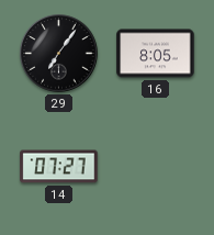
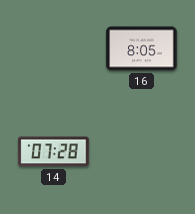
29: 7:06 -> none (59, 54)
14: 07:27 -> 07:28 (54, 152)
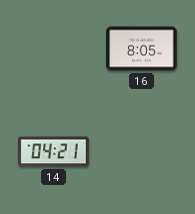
14: 07:28 -> 04:21 (54, 152)
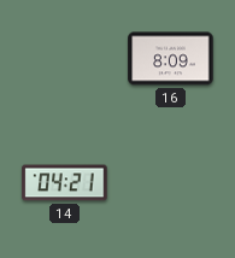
16: 8:05 -> 8:09 (171, 59)
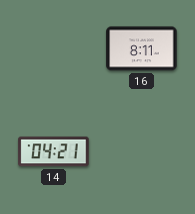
16: 8:09 -> 8:11 (142, 49)
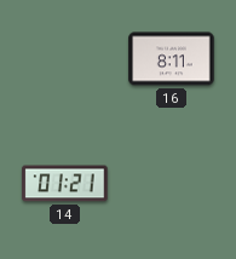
14: 04:21 -> 01:21 (65, 184)
